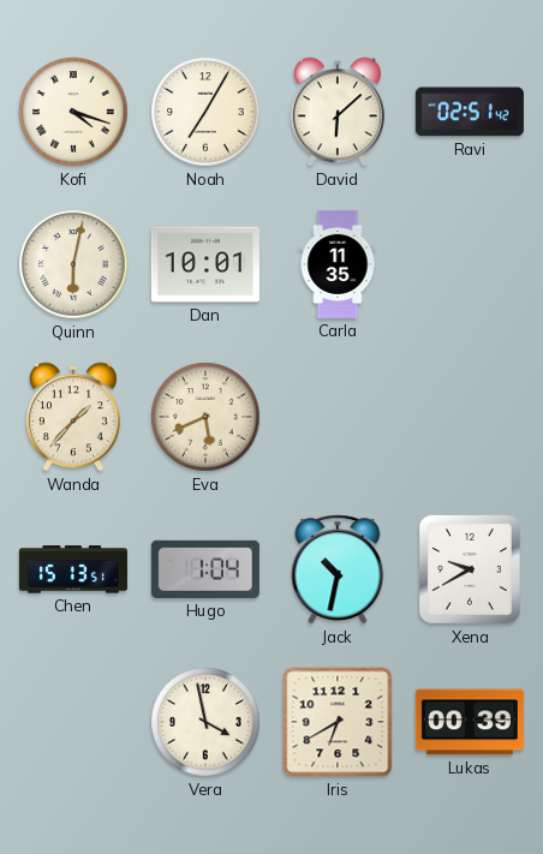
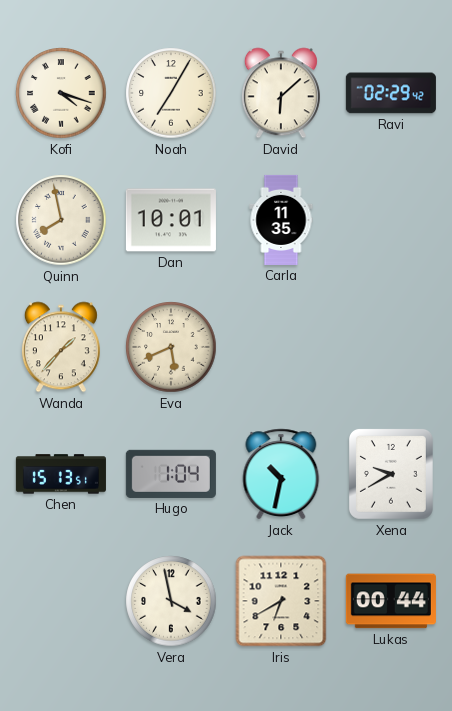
Ravi: 02:51 -> 02:29 (391, 93)
Quinn: 6:02 -> 7:58 (61, 220)
Lukas: 00:39 -> 00:44 (391, 601)
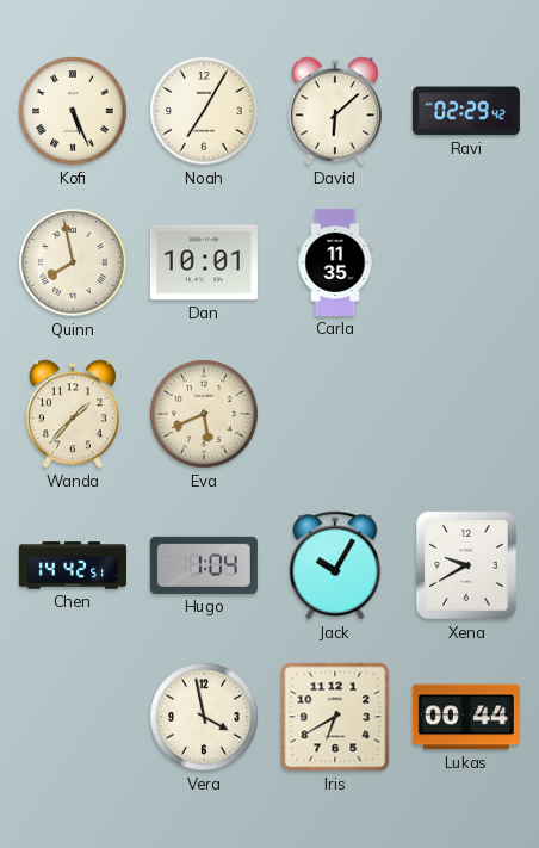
Kofi: 4:18 -> 5:26 (73, 111)
Chen: 15:13 -> 14:42 (73, 565)
Jack: 10:32 -> 10:05 (335, 565)
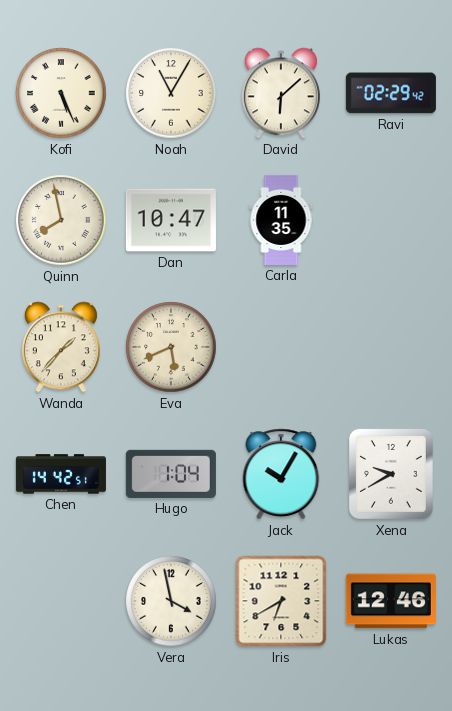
Noah: 7:05 -> 11:05 (171, 93)
Dan: 10:01 -> 10:47 (171, 220)
Lukas: 00:44 -> 12:46 (391, 601)
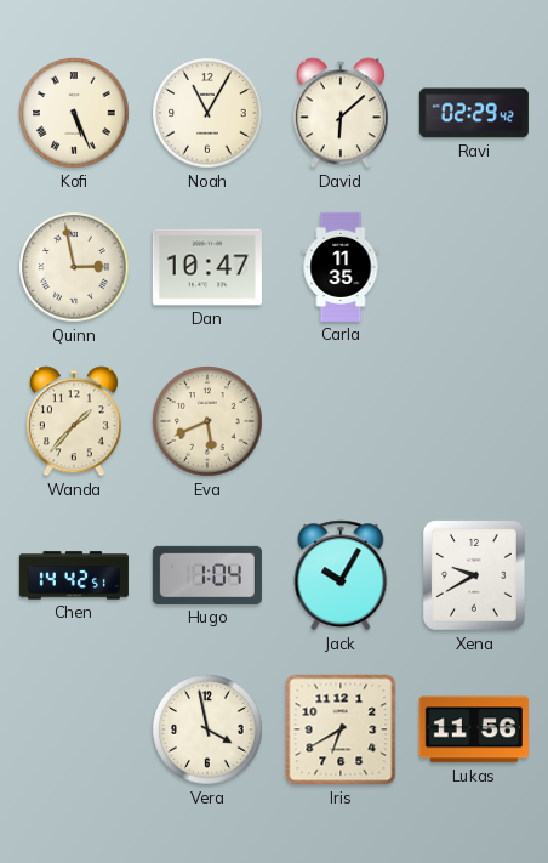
Quinn: 7:58 -> 2:58 (74, 267)
Lukas: 12:46 -> 11:56 (474, 729)
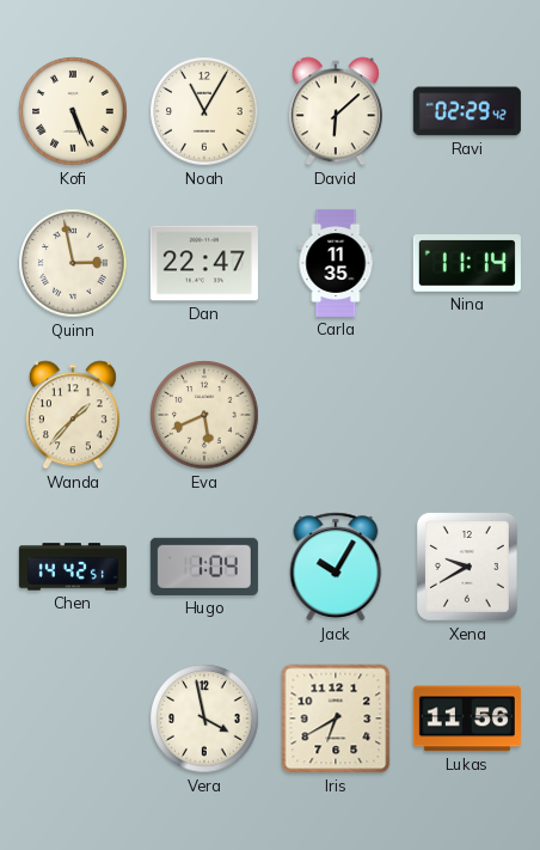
Dan: 10:47 -> 22:47 (204, 263)
Nina: none -> 11:14 (467, 263)
